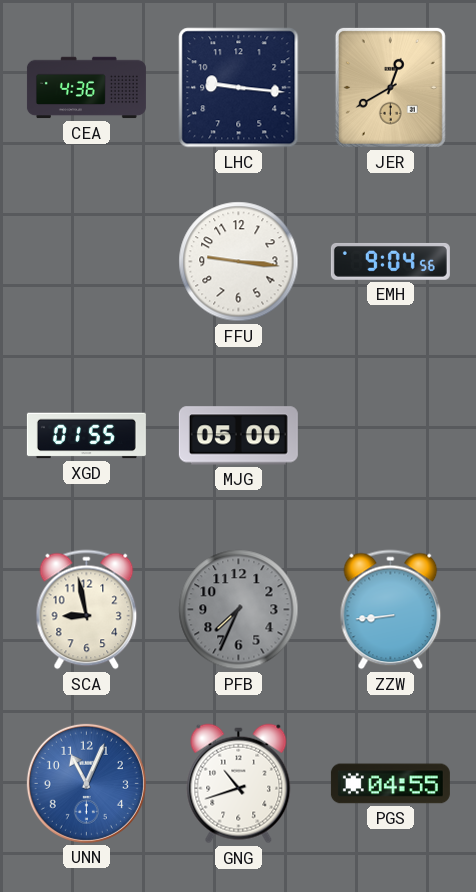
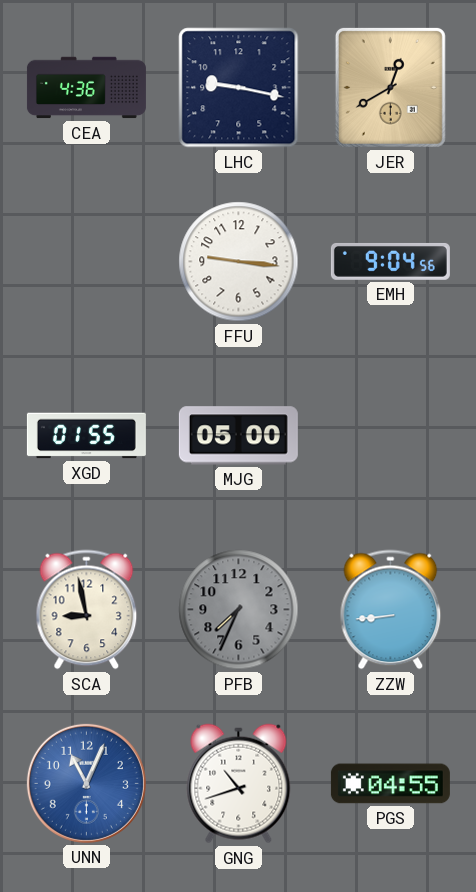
LHC: 9:16 -> 9:17 (239, 88)
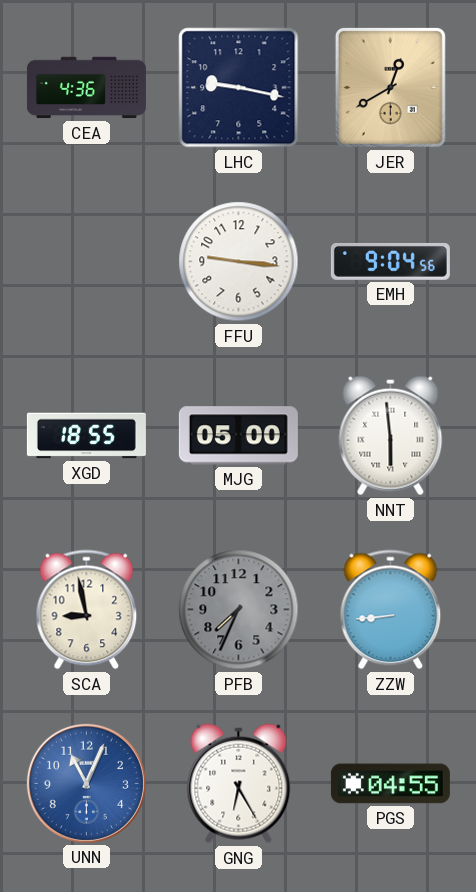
XGD: 01:55 -> 18:55 (86, 436)
NNT: none -> 5:59 (391, 436)
GNG: 10:42 -> 6:25 (239, 784)
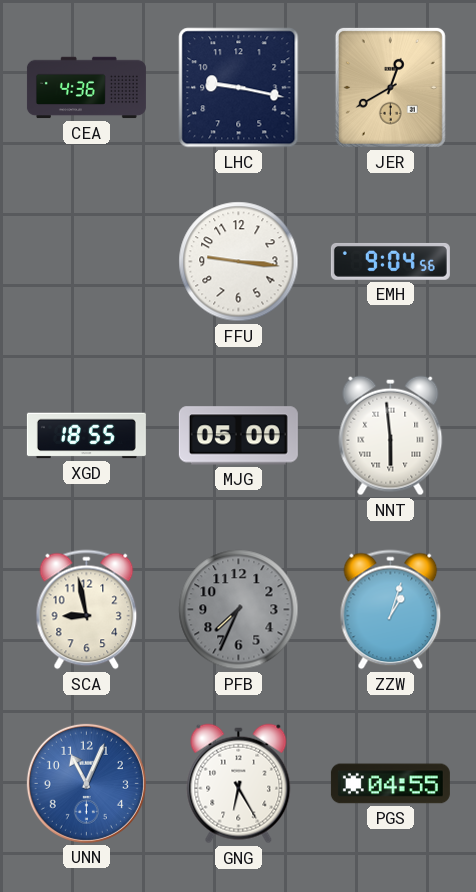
ZZW: 8:44 -> 1:03 (391, 610)
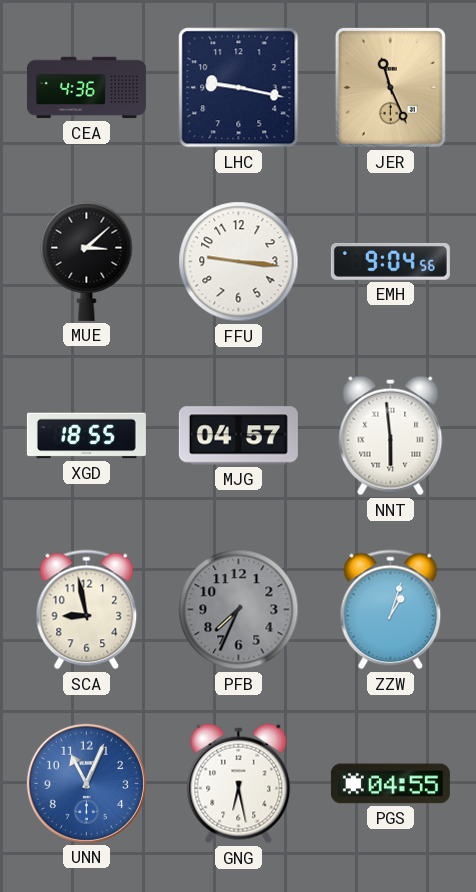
JER: 12:40 -> 11:26 (390, 87)
MUE: none -> 3:08 (87, 261)
MJG: 05:00 -> 04:57 (238, 436)
GNG: 6:25 -> 6:28 (239, 784)
